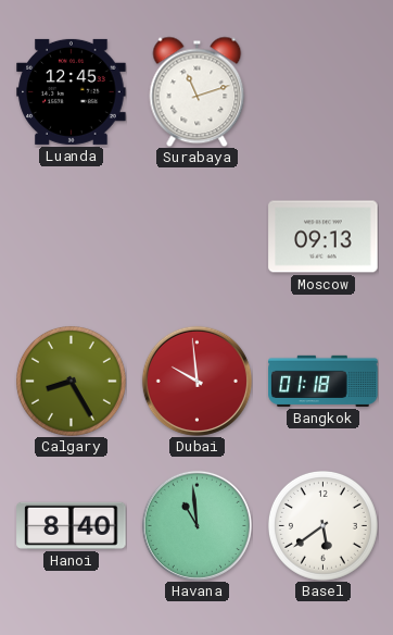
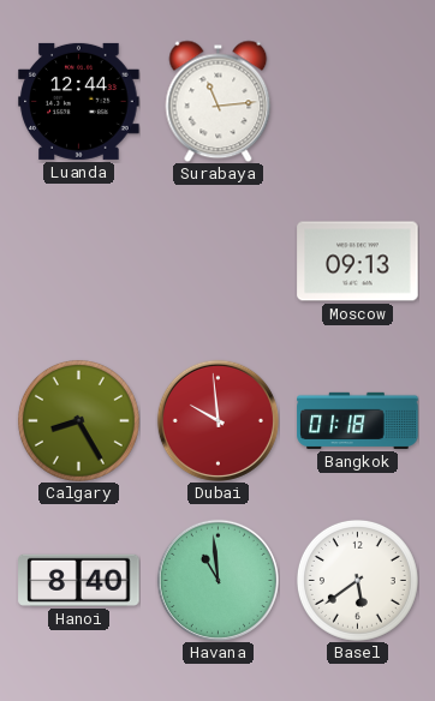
Luanda: 12:45 -> 12:44 (79, 101)
Surabaya: 11:12 -> 11:14 (219, 101)
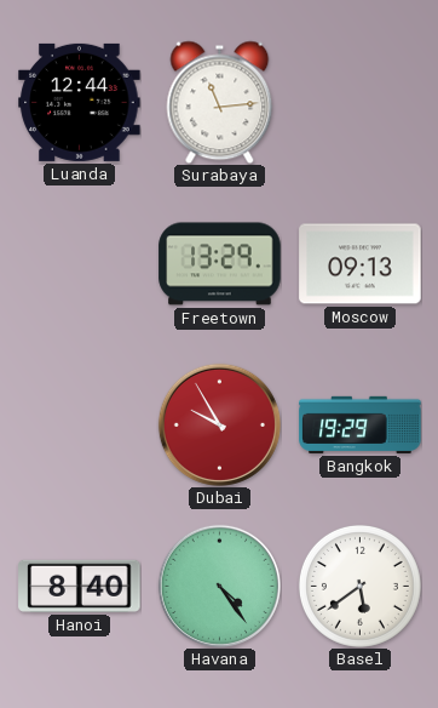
Freetown: none -> 13:29 (220, 264)
Calgary: 8:25 -> none (78, 420)
Dubai: 9:59 -> 9:55 (219, 424)
Bangkok: 01:18 -> 19:29 (361, 424)
Havana: 10:59 -> 4:24 (219, 586)
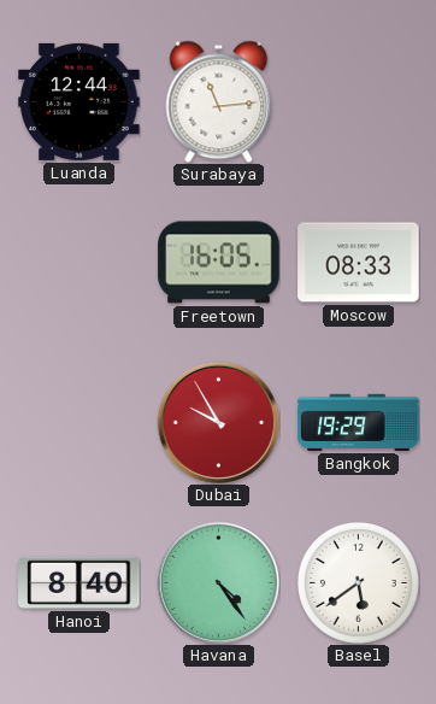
Freetown: 13:29 -> 16:05 (219, 263)
Moscow: 09:13 -> 08:33 (359, 263)
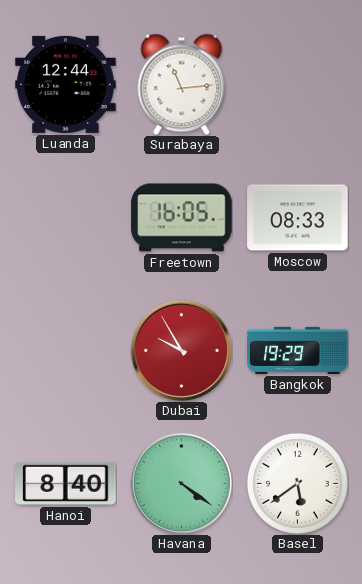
Havana: 4:24 -> 4:21 (181, 483)
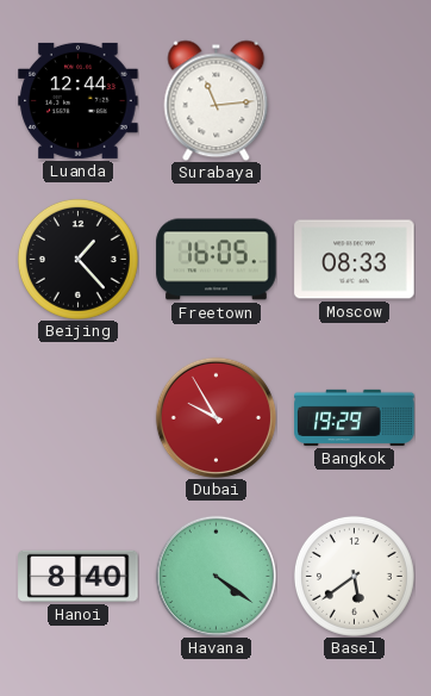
Beijing: none -> 1:23 (77, 259)
